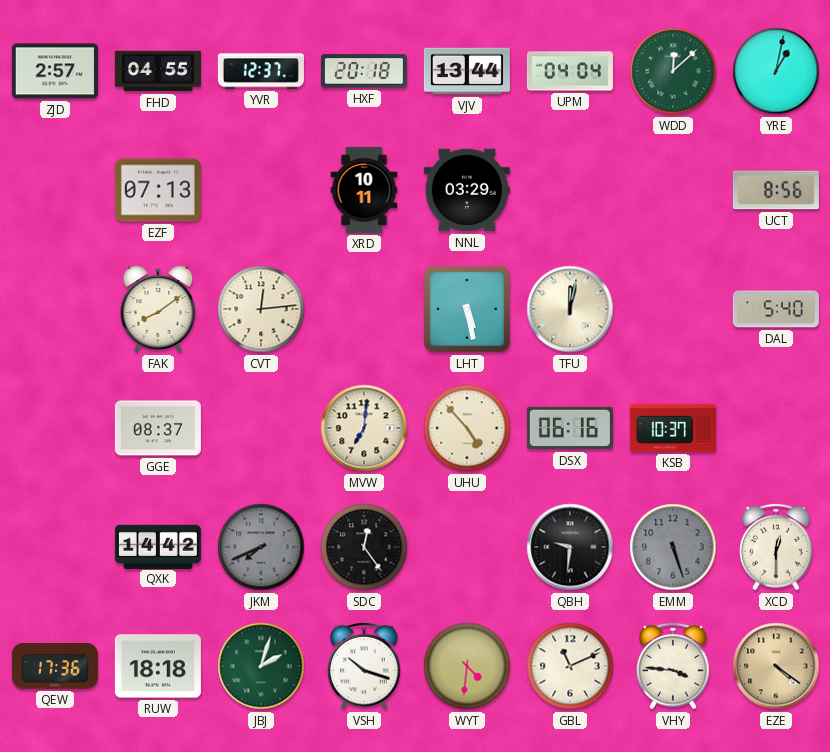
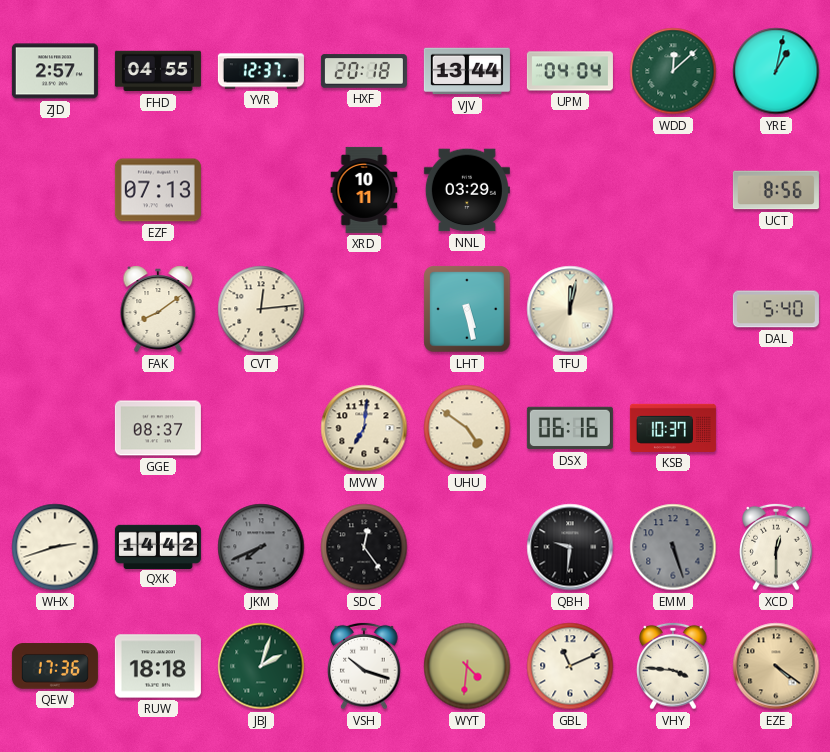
UHU: 4:53 -> 4:51 (467, 428)
WHX: none -> 2:42 (55, 547)
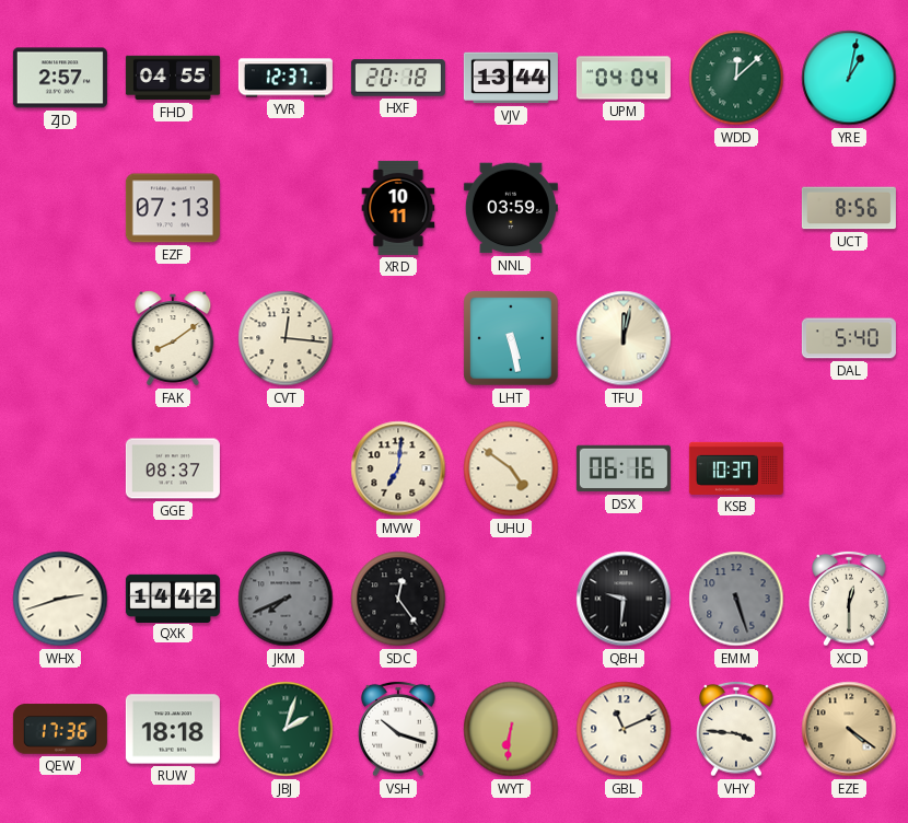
NNL: 03:29 -> 03:59 (511, 208)
CVT: 12:14 -> 12:16 (286, 338)
WYT: 4:31 -> 6:31 (511, 729)
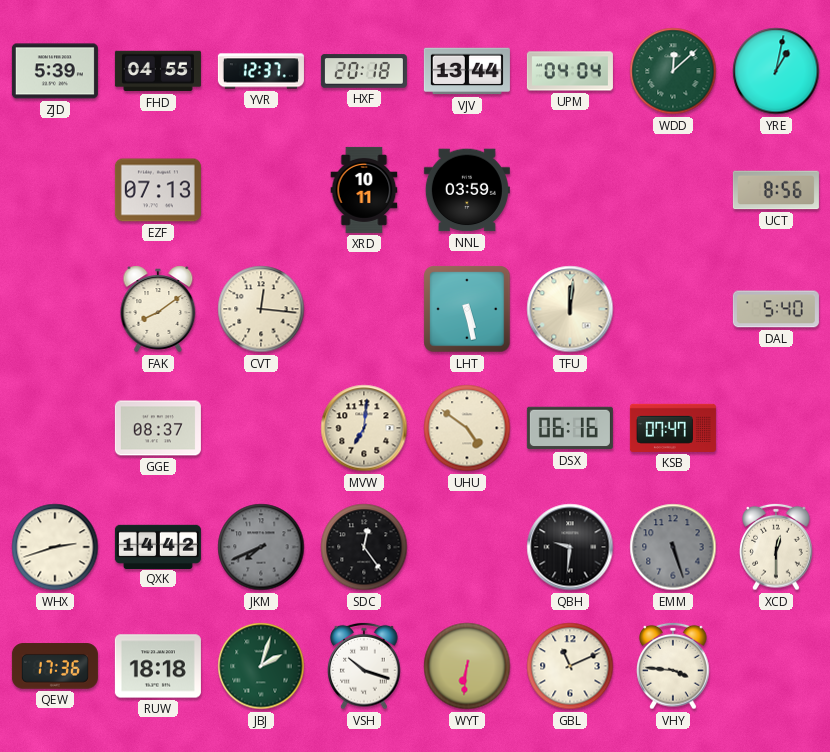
ZJD: 2:57 -> 5:39 (55, 71)
TFU: 12:02 -> 12:01 (570, 309)
KSB: 10:37 -> 07:47 (673, 428)
EZE: 4:21 -> none (849, 729)
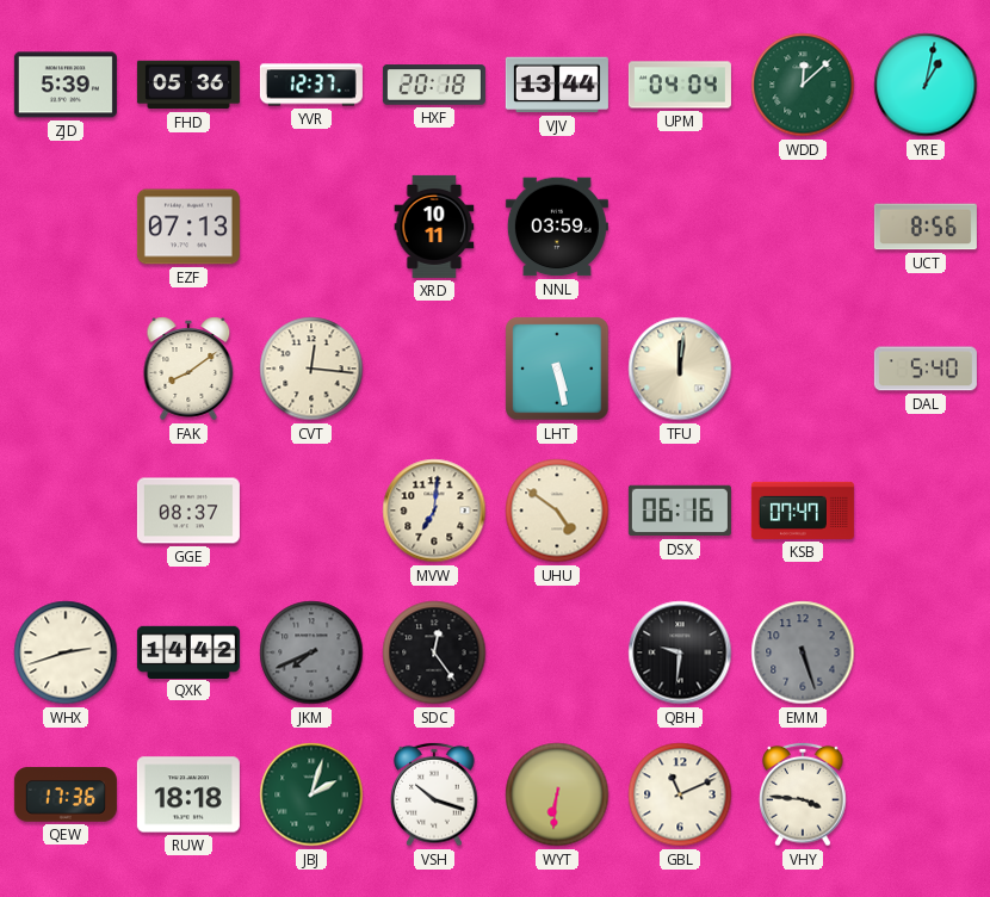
FHD: 04:55 -> 05:36 (188, 85)
XCD: 12:30 -> none (776, 547)
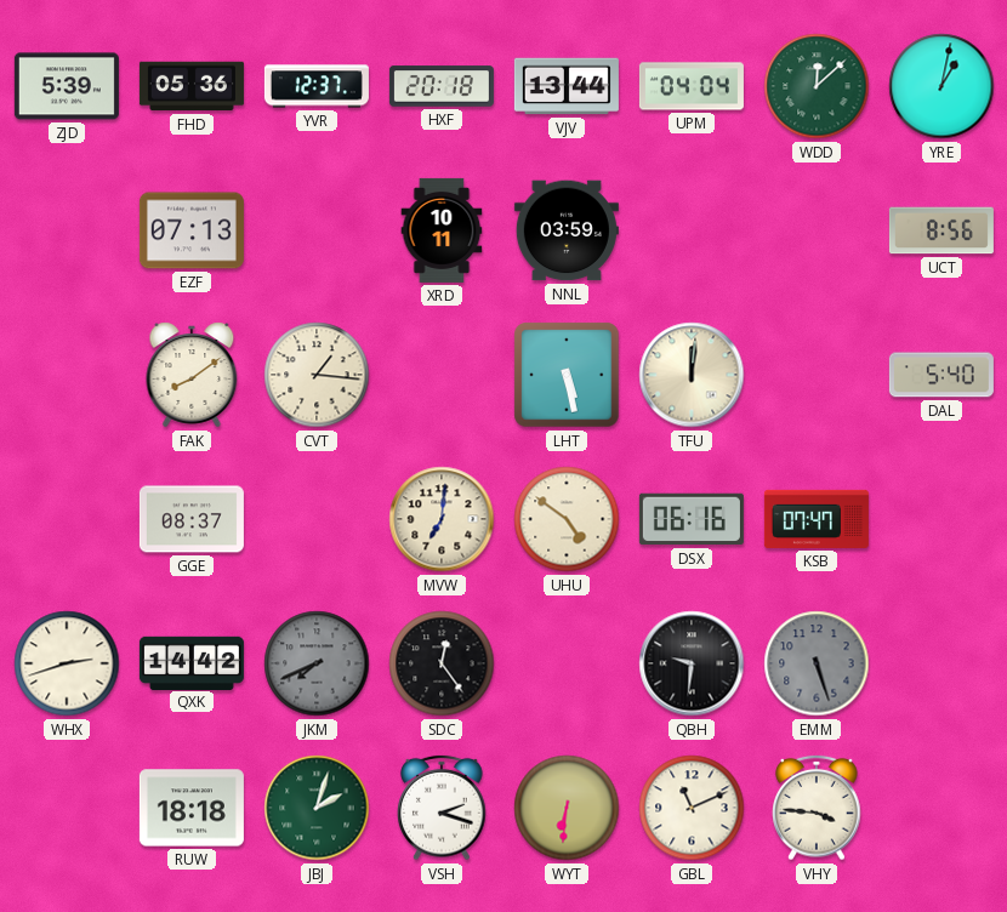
CVT: 12:16 -> 1:16 (317, 375)
QEW: 17:36 -> none (66, 794)
VSH: 10:18 -> 2:18 (442, 808)
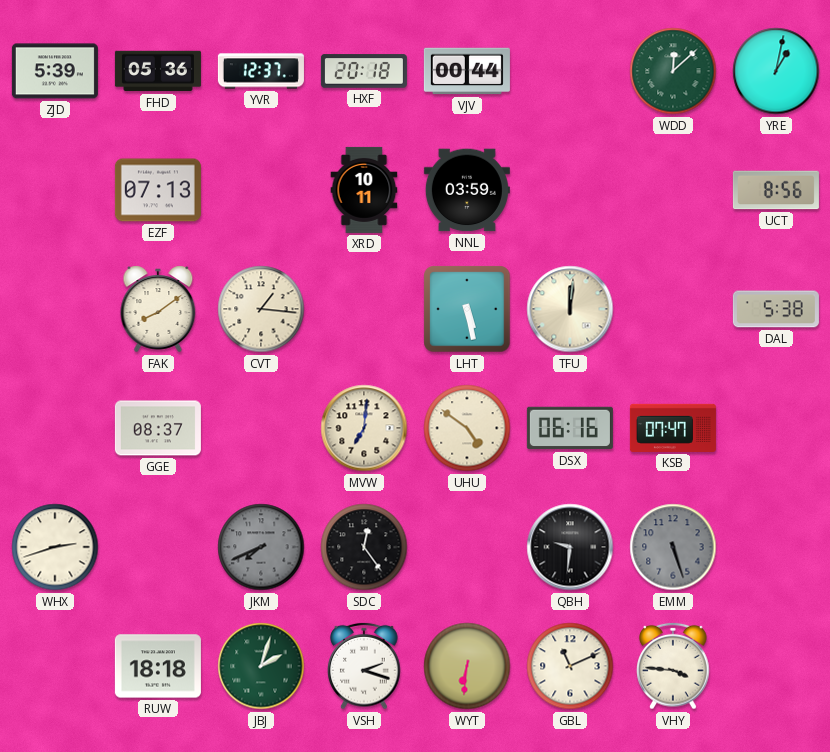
VJV: 13:44 -> 00:44 (467, 71)
UPM: 04:04 -> none (692, 86)
DAL: 5:40 -> 5:38 (776, 309)
QXK: 14:42 -> none (192, 662)
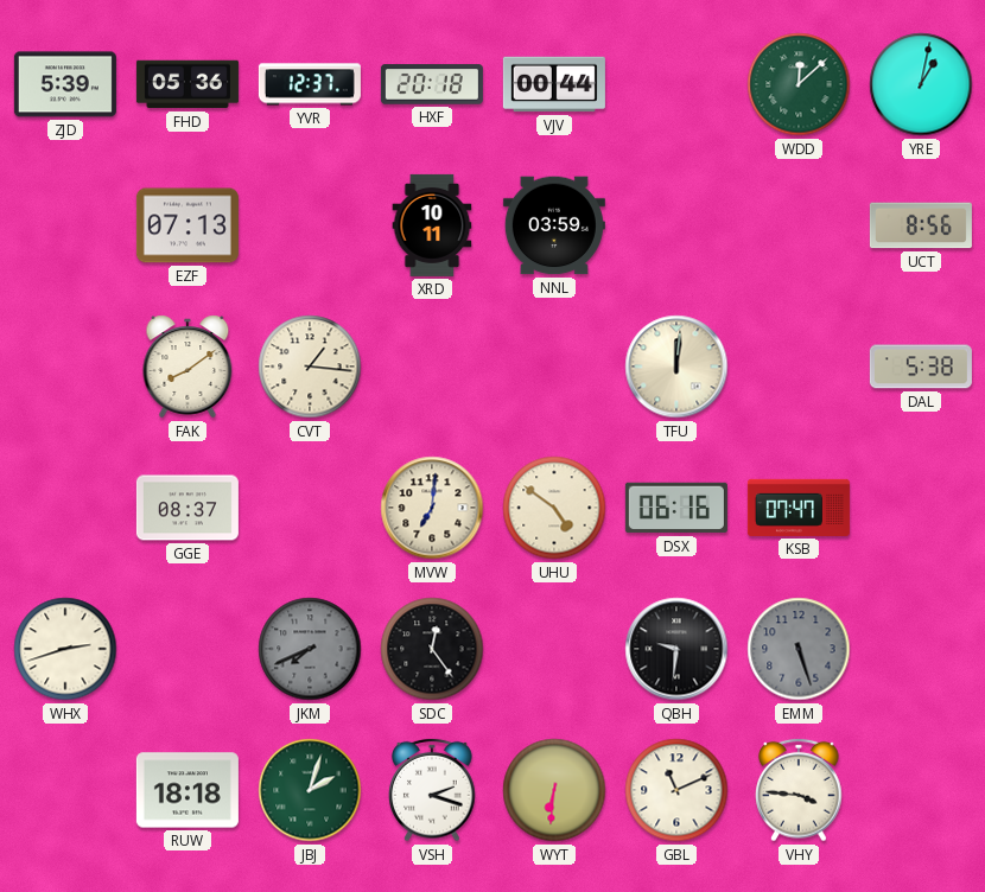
LHT: 5:28 -> none (467, 309)
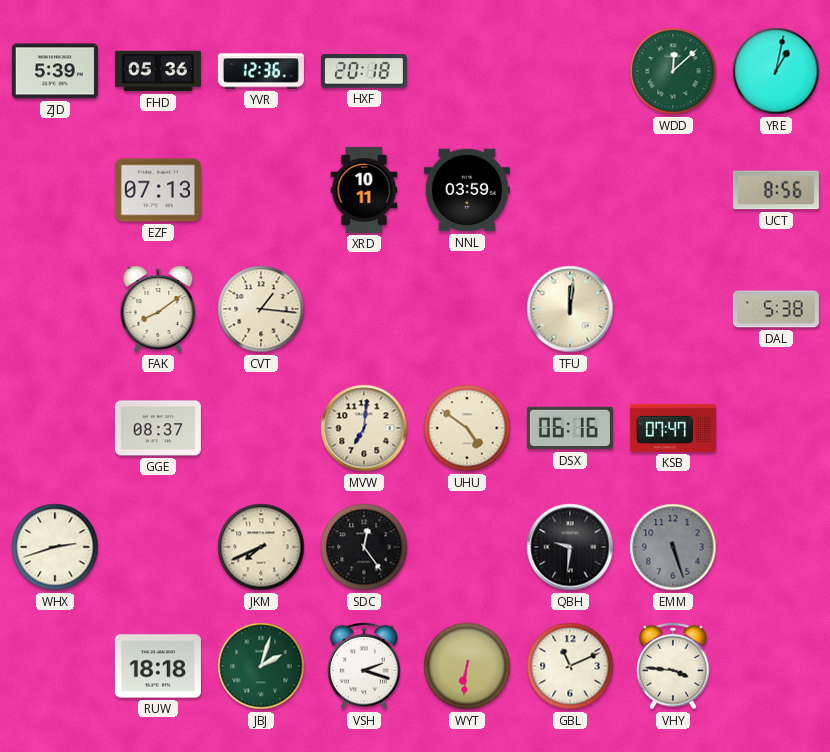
YVR: 12:37 -> 12:36 (261, 71)
VJV: 00:44 -> none (554, 84)
JKM dial: grey -> cream (261, 547)
